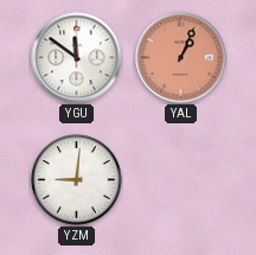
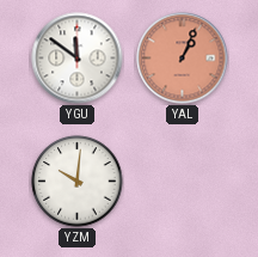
YZM: 9:01 -> 10:01 (78, 182)
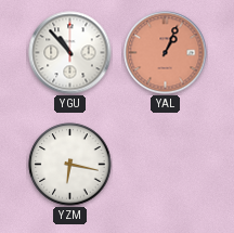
YGU: 11:51 -> 10:53 (70, 53)
YZM: 10:01 -> 6:17 (70, 165)
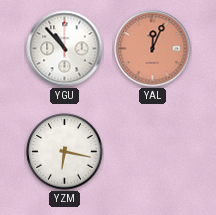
YAL: 1:04 -> 12:04 (153, 49)
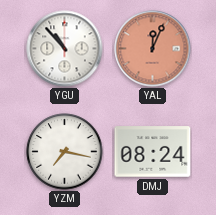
YZM: 6:17 -> 7:17 (65, 152)
DMJ: none -> 08:24 (153, 152)
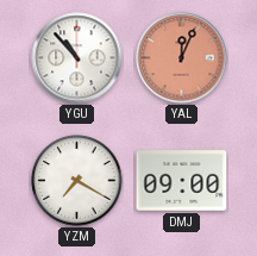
YZM: 7:17 -> 7:20 (77, 181)
DMJ: 08:24 -> 09:00 (182, 181)
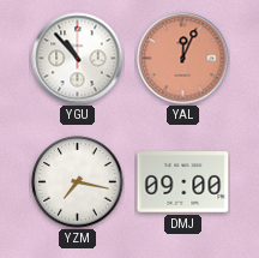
YZM: 7:20 -> 7:17 (78, 182)
